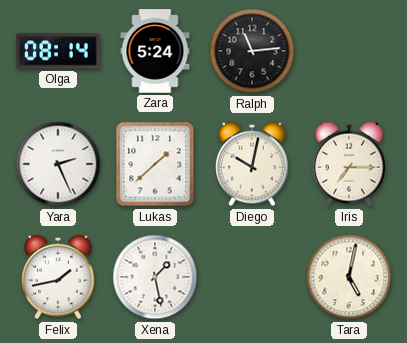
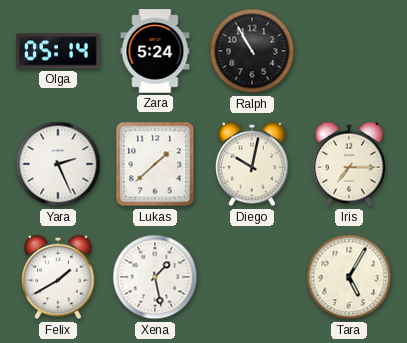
Olga: 08:14 -> 05:14 (58, 51)
Ralph: 11:14 -> 10:55 (252, 51)
Felix: 1:43 -> 1:40 (58, 277)
Tara: 5:02 -> 5:05 (349, 277)
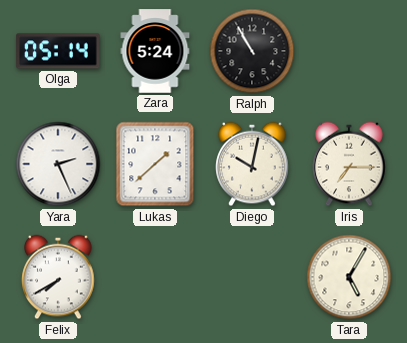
Felix: 1:40 -> 7:40 (58, 277)
Xena: 1:28 -> none (155, 277)
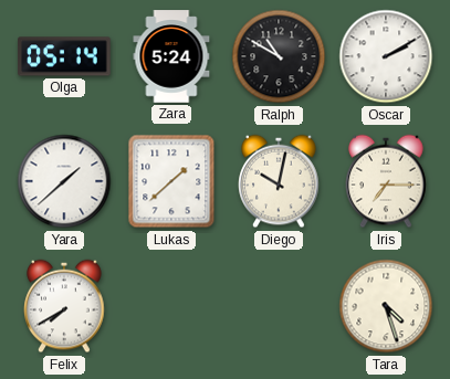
Ralph: 10:55 -> 10:50 (279, 56)
Oscar: none -> 2:10 (386, 56)
Yara: 2:26 -> 1:38 (64, 181)
Tara: 5:05 -> 4:27 (386, 306)
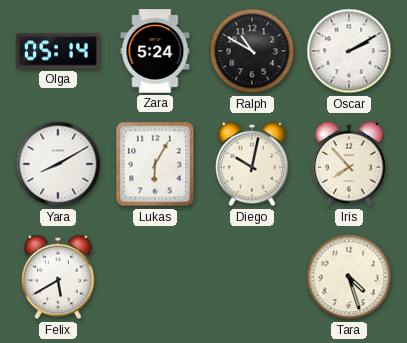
Yara: 1:38 -> 8:10 (58, 164)
Lukas: 1:38 -> 6:05 (155, 164)
Iris: 7:15 -> 7:53 (349, 164)
Felix: 7:40 -> 5:40 (58, 277)
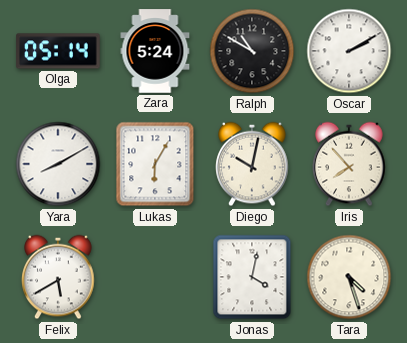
Jonas: none -> 4:02 (252, 277)
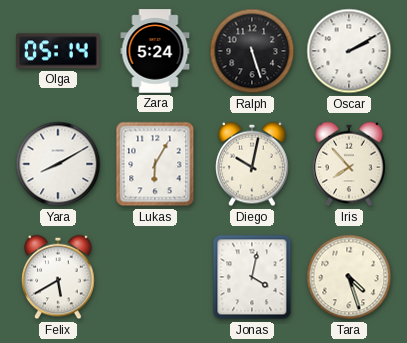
Ralph: 10:50 -> 5:27 (252, 51)
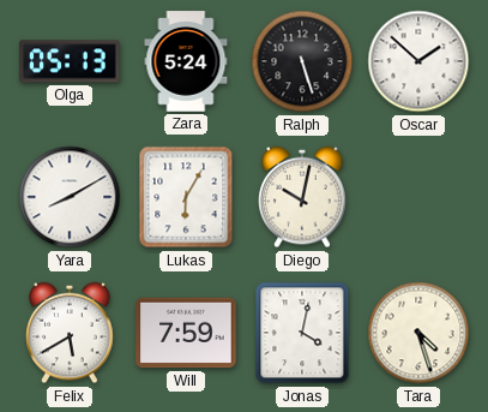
Olga: 05:14 -> 05:13 (70, 61)
Oscar: 2:10 -> 1:52 (418, 61)
Iris: 7:53 -> none (349, 164)
Will: none -> 7:59 (186, 333)
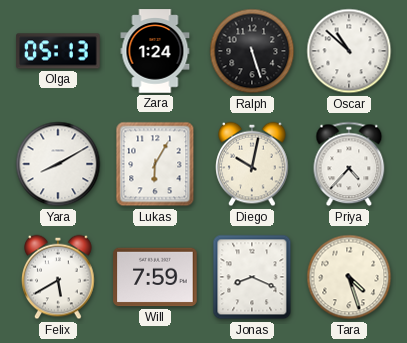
Zara: 5:24 -> 1:24 (155, 51)
Oscar: 1:52 -> 10:52 (349, 51)
Priya: none -> 4:37 (349, 164)
Jonas: 4:02 -> 8:19 (252, 277)
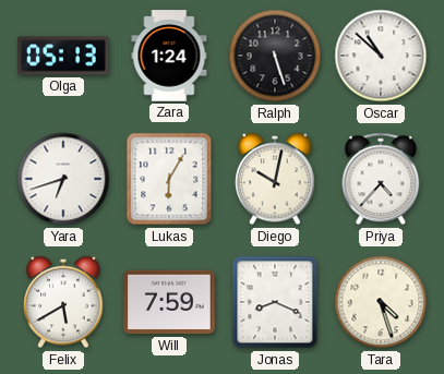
Yara: 8:10 -> 6:42 (63, 179)
